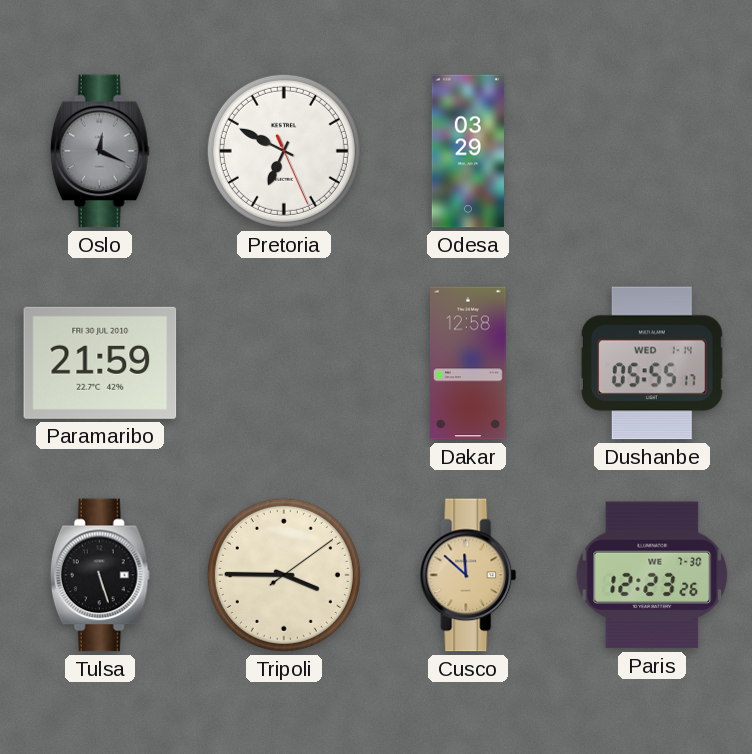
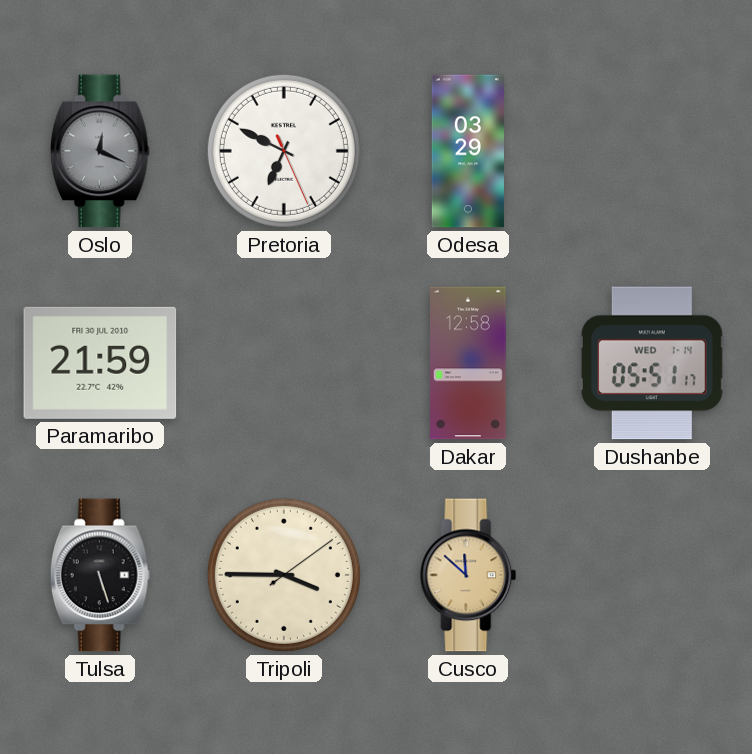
Dushanbe: 05:55 -> 05:51 (652, 363)
Paris: 12:23 -> none (652, 575)
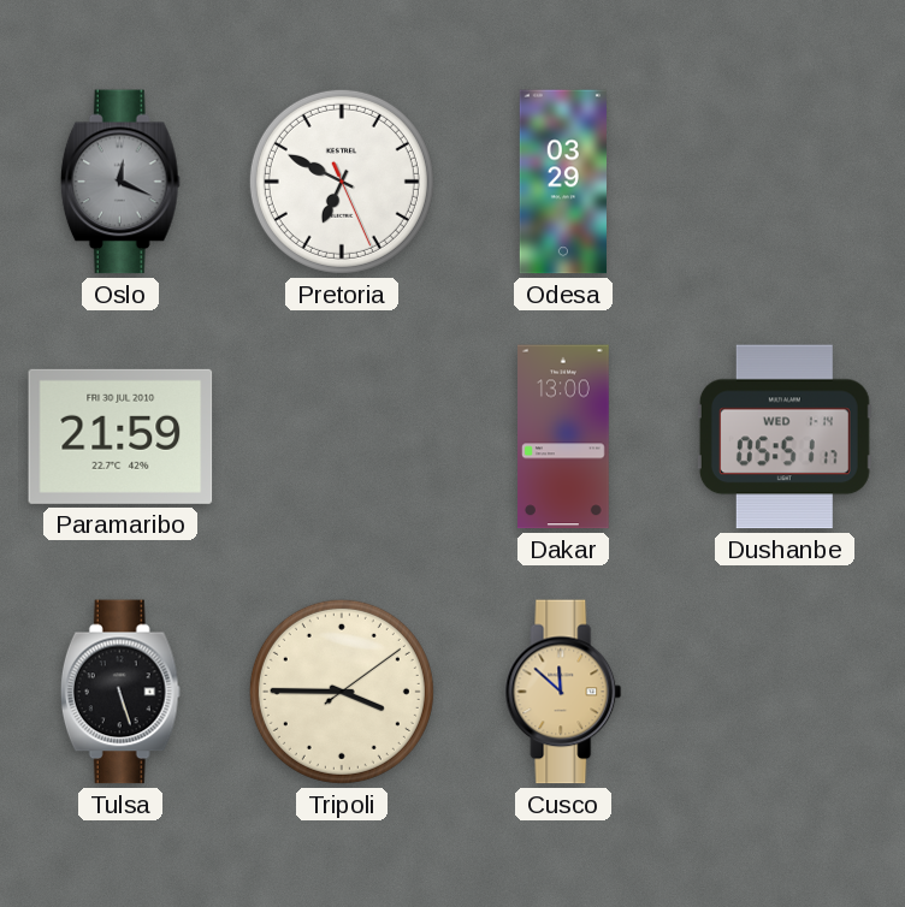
Dakar: 12:58 -> 13:00 (564, 437)
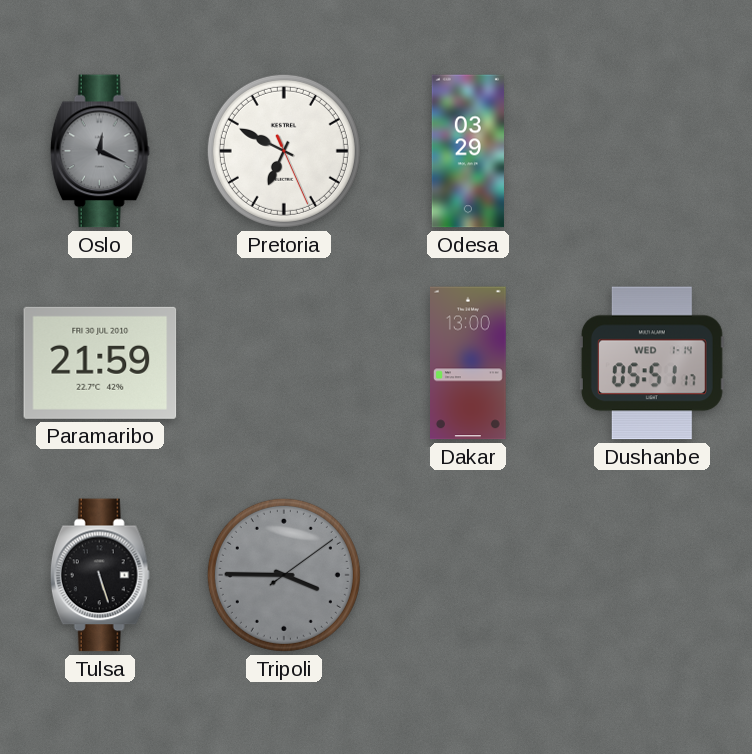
Tripoli dial: cream -> grey (284, 575)
Cusco: 11:52 -> none (563, 692)
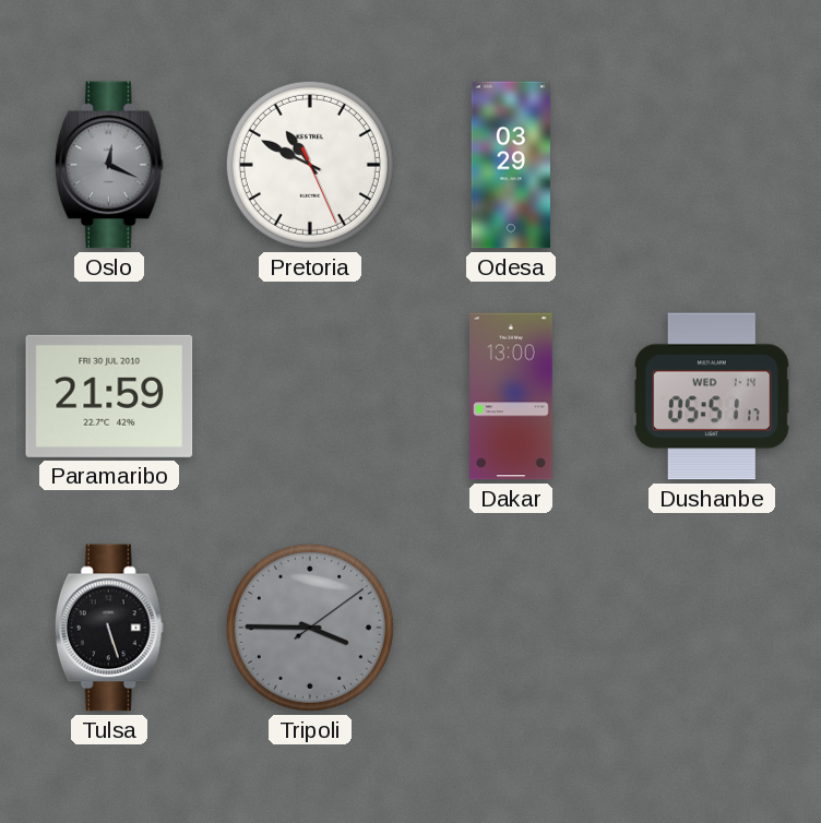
Pretoria: 6:49 -> 10:49 (310, 165)
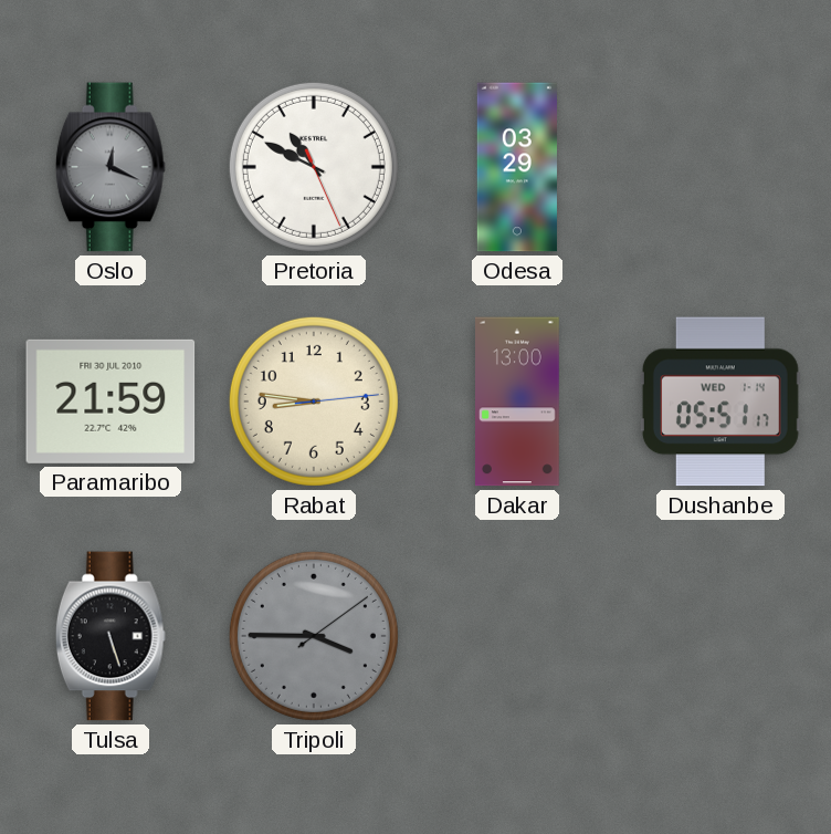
Rabat: none -> 8:46 (314, 402)
